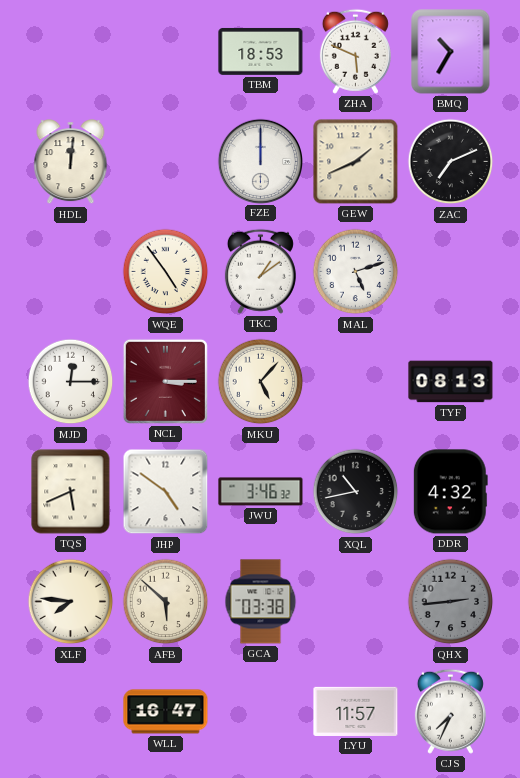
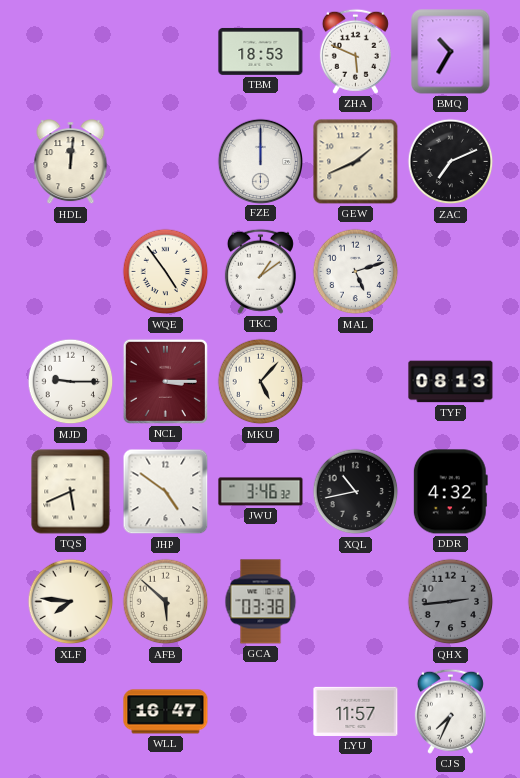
MJD: 12:15 -> 9:15 (71, 382)
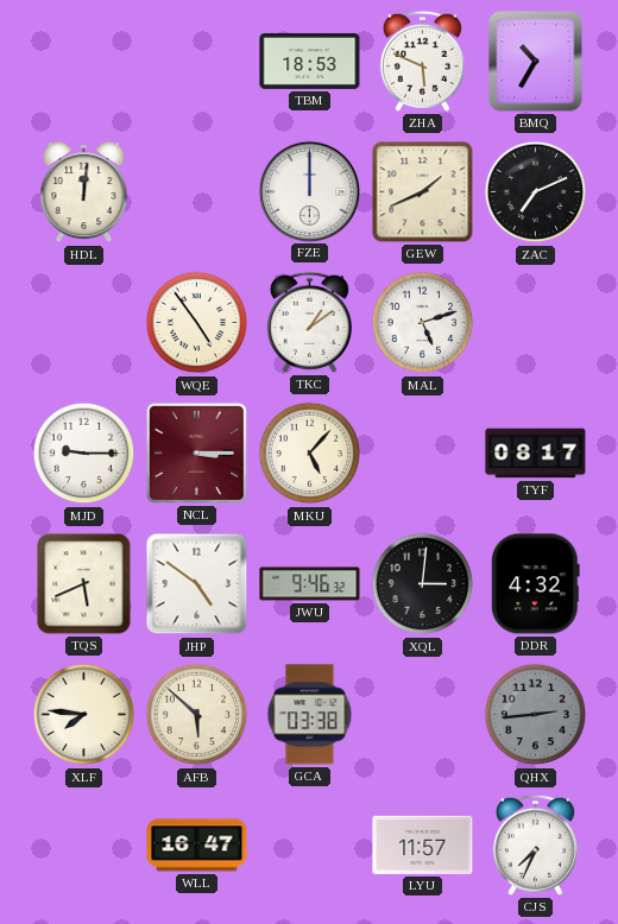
TYF: 08:13 -> 08:17 (536, 454)
JWU: 3:46 -> 9:46 (310, 584)
XQL: 10:43 -> 3:01 (423, 584)
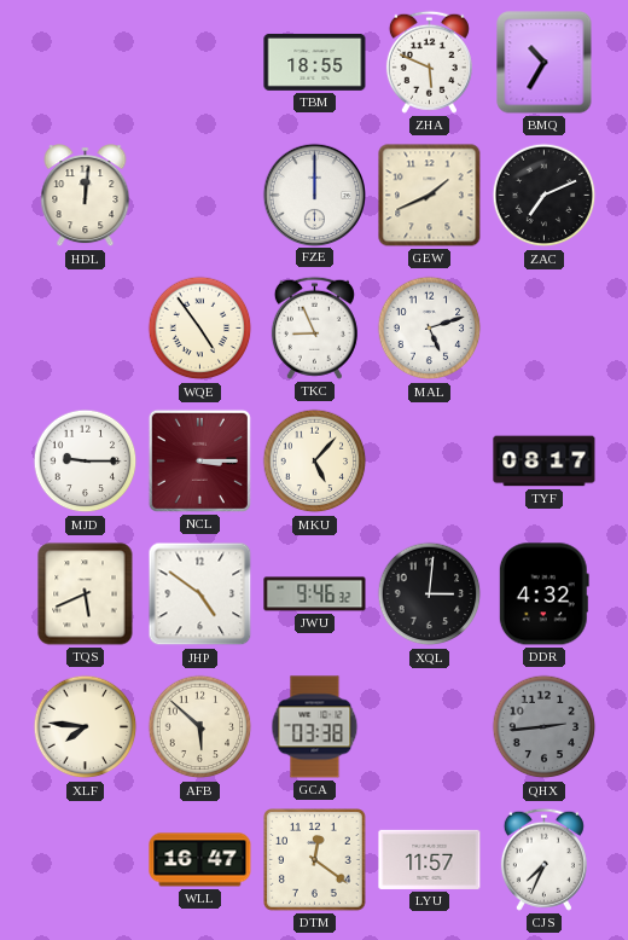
TBM: 18:53 -> 18:55 (315, 62)
TKC: 1:09 -> 8:56 (314, 327)
DTM: none -> 12:21 (315, 860)
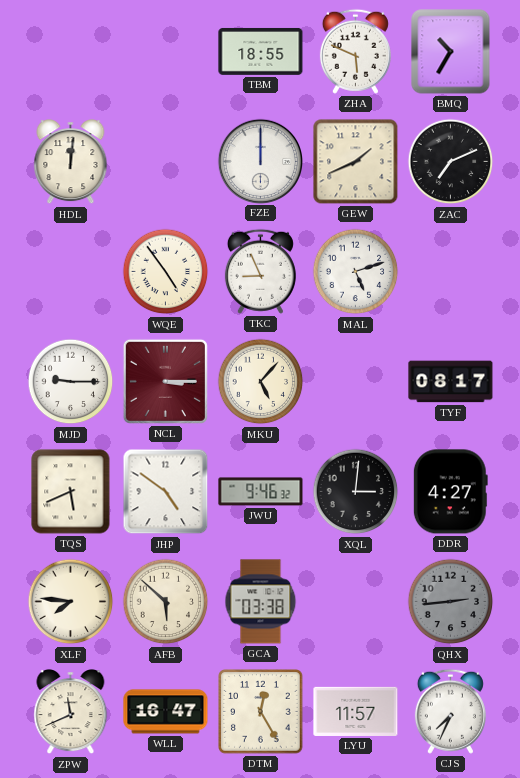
DDR: 4:32 -> 4:27 (450, 492)
ZPW: none -> 11:41 (71, 712)
DTM: 12:21 -> 12:25 (261, 712)
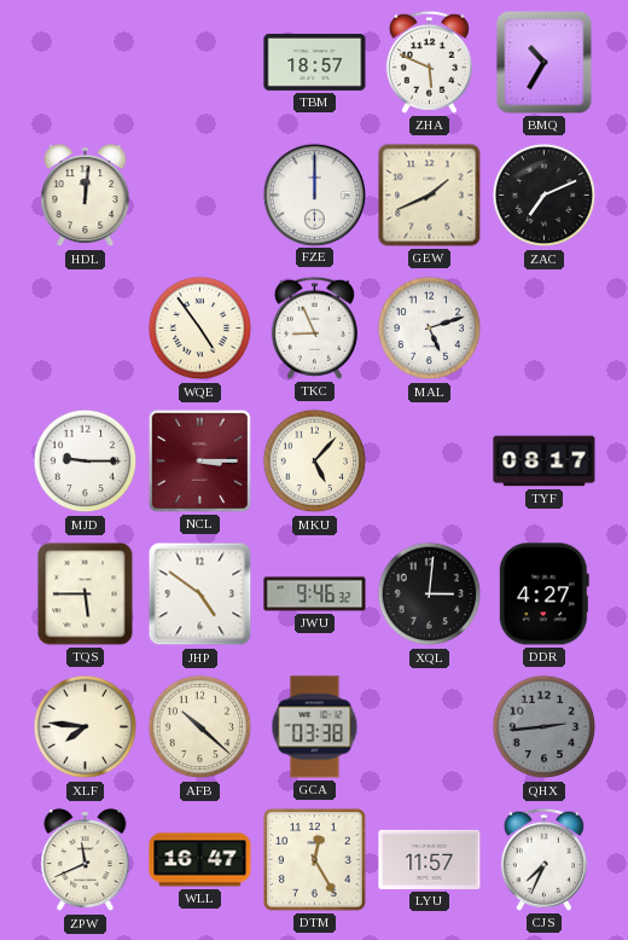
TBM: 18:55 -> 18:57 (315, 62)
TQS: 5:41 -> 5:45 (86, 594)
AFB: 5:52 -> 10:22 (200, 727)
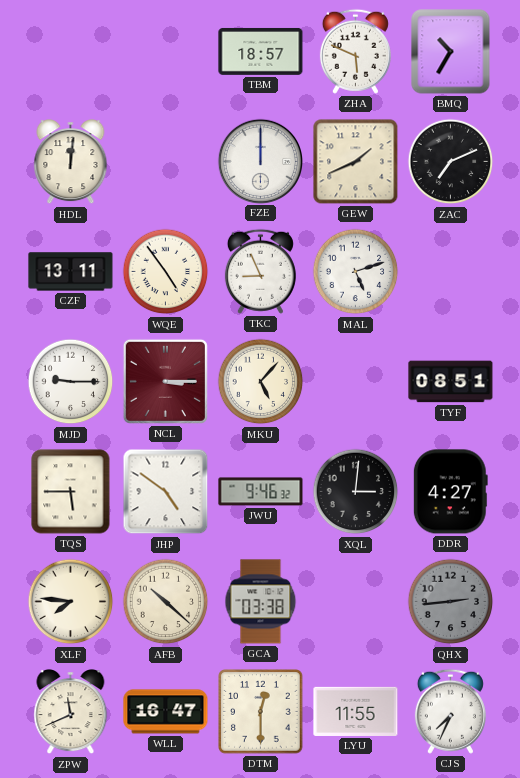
CZF: none -> 13:11 (71, 272)
TYF: 08:17 -> 08:51 (451, 382)
DTM: 12:25 -> 12:30 (261, 712)
LYU: 11:57 -> 11:55 (356, 711)
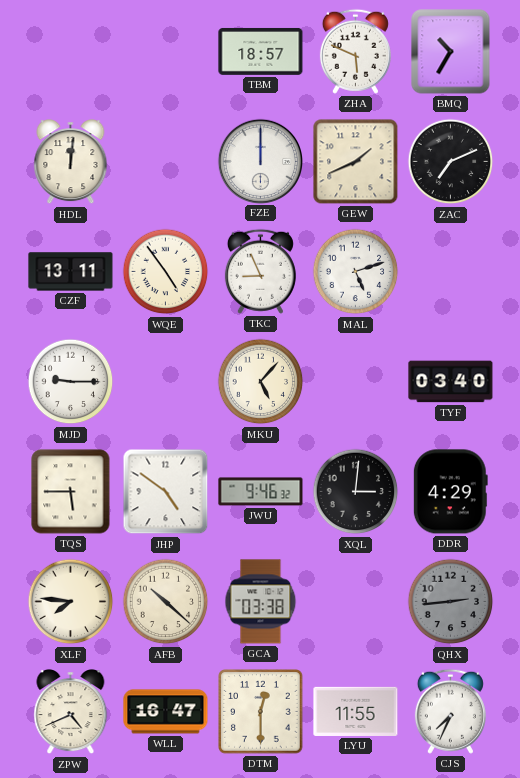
NCL: 3:15 -> none (165, 381)
TYF: 08:51 -> 03:40 (451, 382)
DDR: 4:27 -> 4:29 (450, 492)
ZPW: 11:41 -> 4:41 (71, 712)
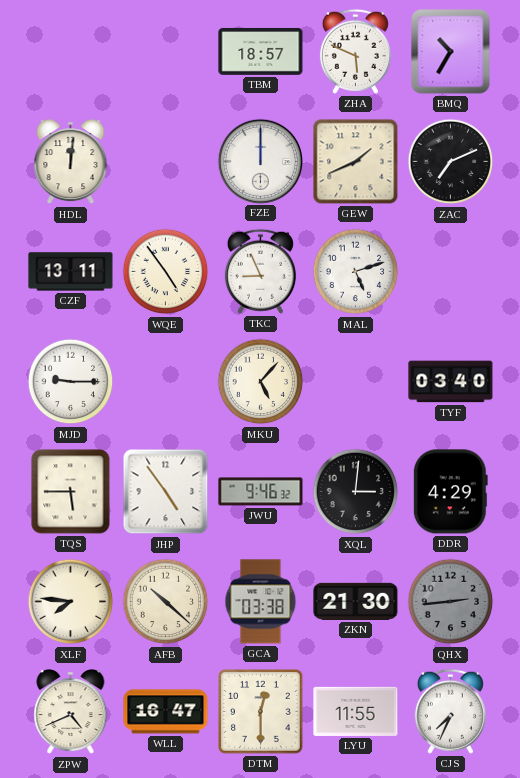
JHP: 4:51 -> 4:54 (166, 492)
ZKN: none -> 21:30 (356, 601)
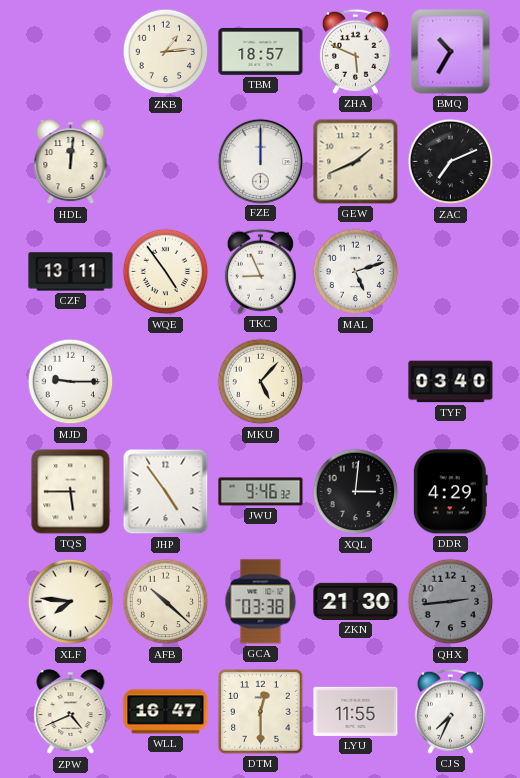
ZKB: none -> 1:14 (166, 52)
